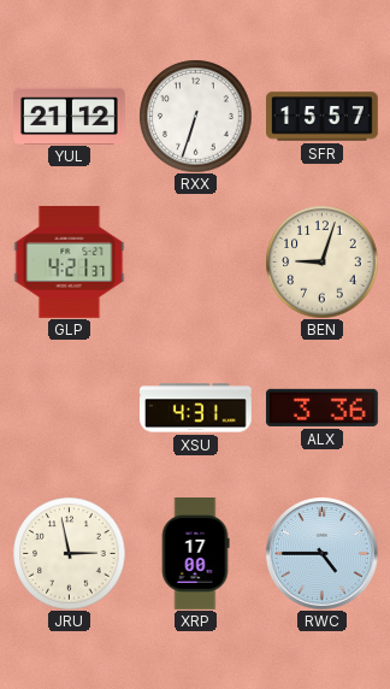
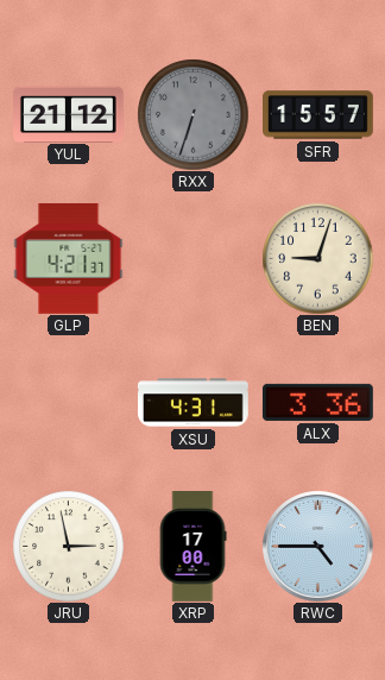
RXX dial: white -> grey (192, 114)
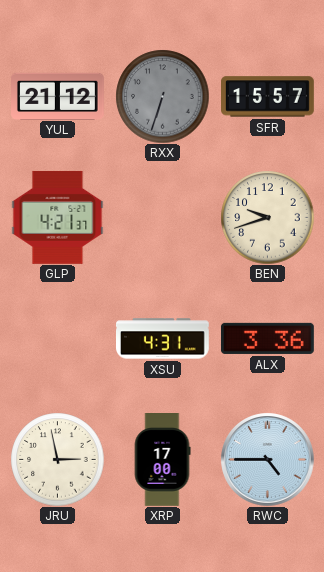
BEN: 9:03 -> 9:42 (267, 217)
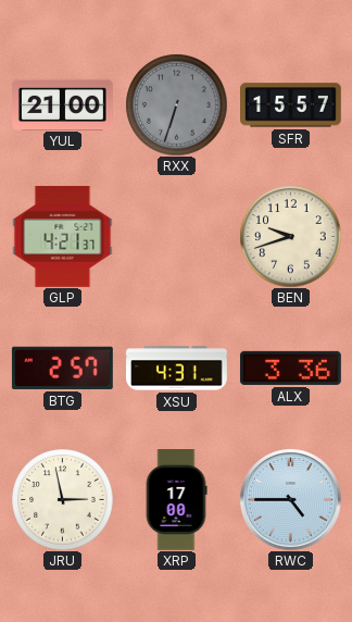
YUL: 21:12 -> 21:00 (63, 104)
BTG: none -> 2:57 (62, 368)
